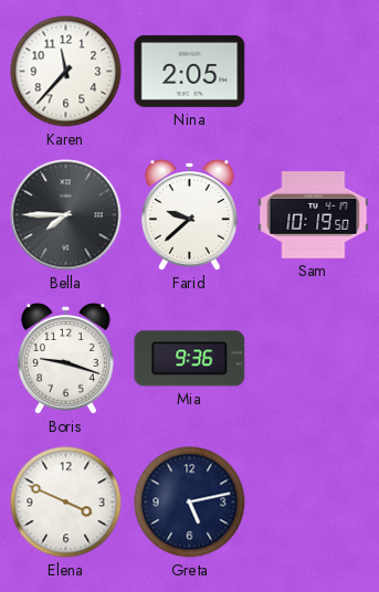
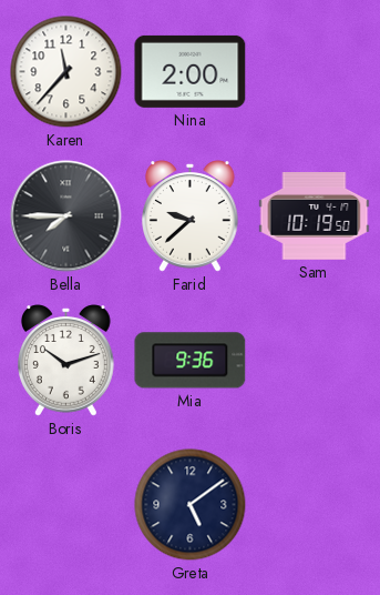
Nina: 2:05 -> 2:00 (191, 71)
Boris: 9:18 -> 10:12 (66, 361)
Elena: 3:49 -> none (66, 503)
Greta: 5:13 -> 5:09 (191, 505)
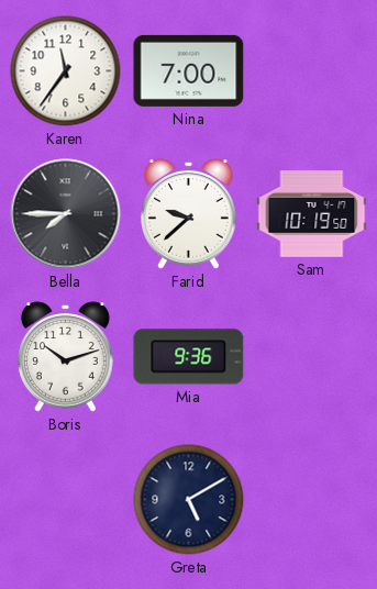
Karen: 11:37 -> 11:36 (66, 71)
Nina: 2:00 -> 7:00 (189, 70)
Greta: 5:09 -> 5:10 (189, 500)
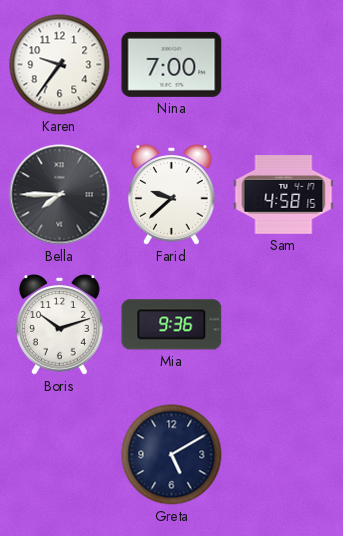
Karen: 11:36 -> 9:36 (60, 65)
Sam: 10:19 -> 4:58 (284, 195)
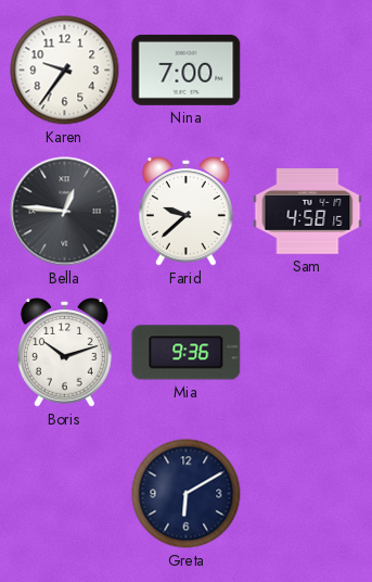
Bella: 7:45 -> 12:46 (65, 212)
Greta: 5:10 -> 6:10 (187, 494)
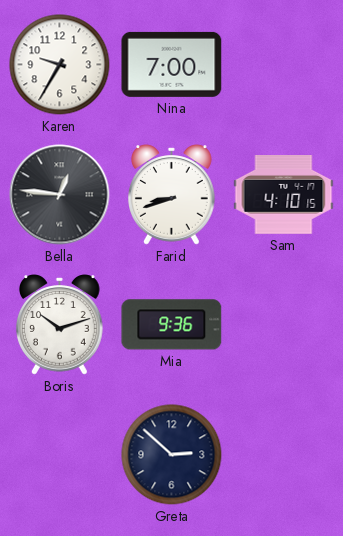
Karen: 9:36 -> 9:35 (60, 65)
Farid: 9:38 -> 8:42 (172, 195)
Sam: 4:58 -> 4:10 (284, 195)
Greta: 6:10 -> 2:52 (172, 455)
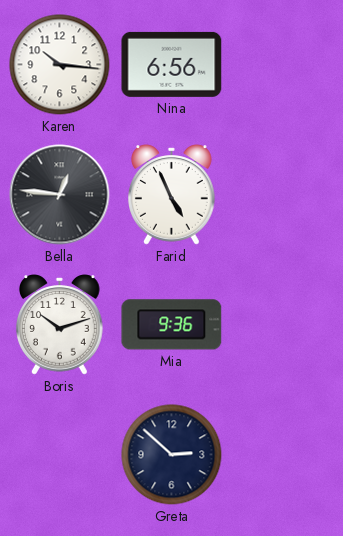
Karen: 9:35 -> 10:16 (60, 65)
Nina: 7:00 -> 6:56 (172, 64)
Farid: 8:42 -> 4:56 (172, 195)
Sam: 4:10 -> none (284, 195)
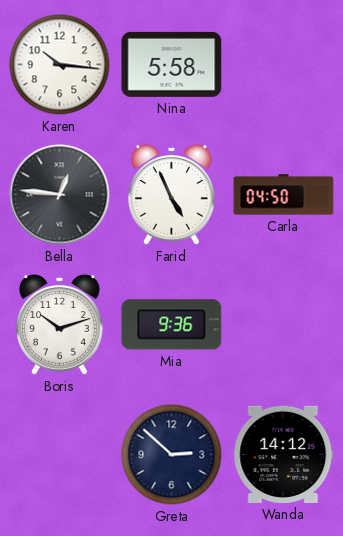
Nina: 6:56 -> 5:58 (172, 64)
Carla: none -> 04:50 (284, 195)
Wanda: none -> 14:12 (284, 454)
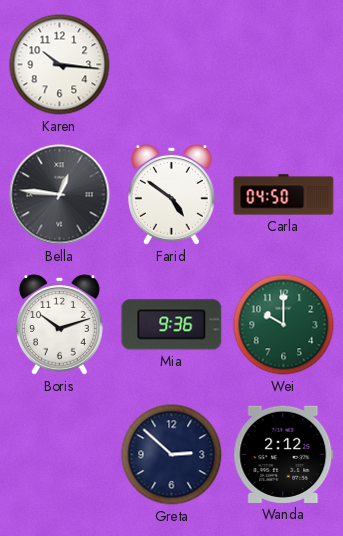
Nina: 5:58 -> none (172, 64)
Farid: 4:56 -> 4:51 (172, 195)
Wei: none -> 10:00 (284, 325)
Wanda: 14:12 -> 2:12 (284, 454)
